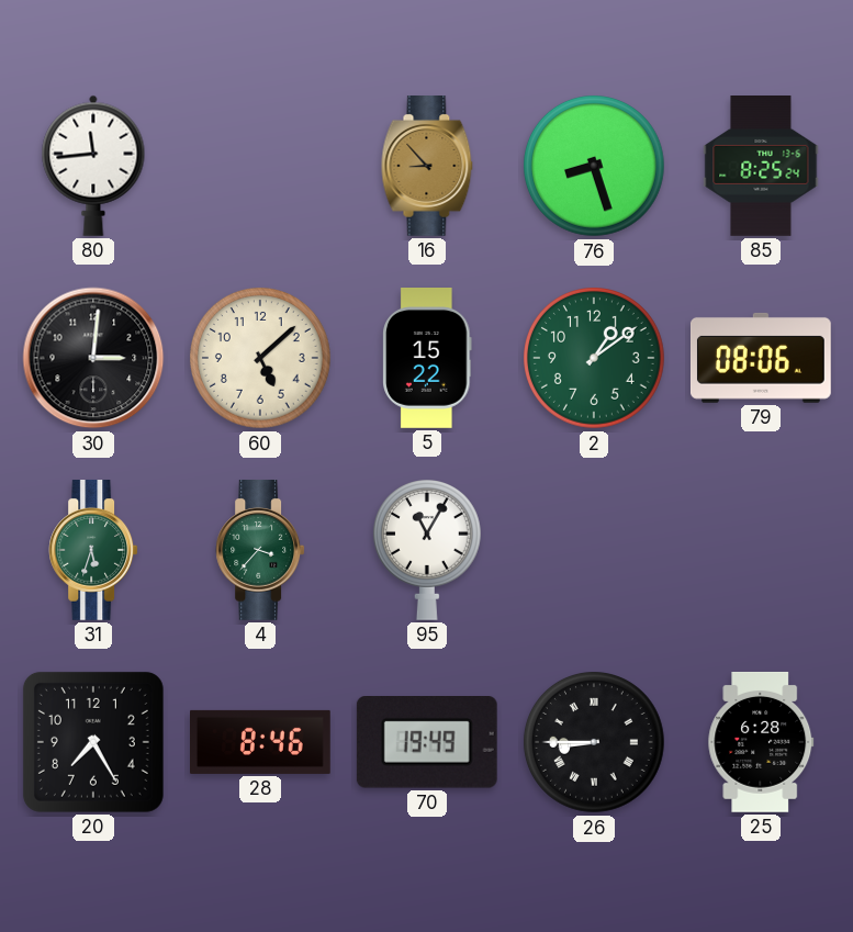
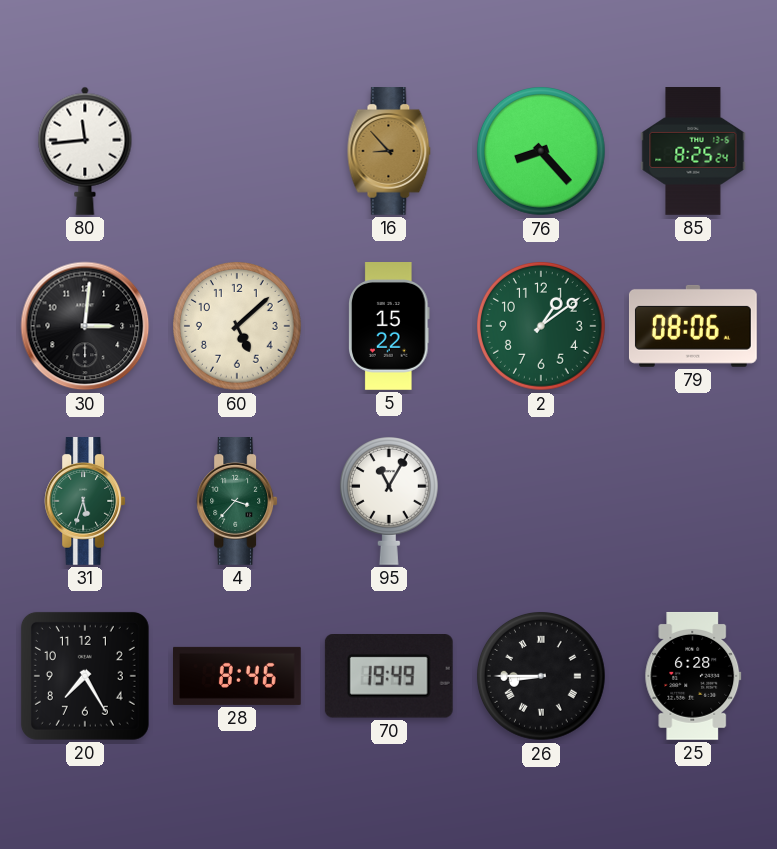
76: 8:27 -> 8:23 (542, 152)
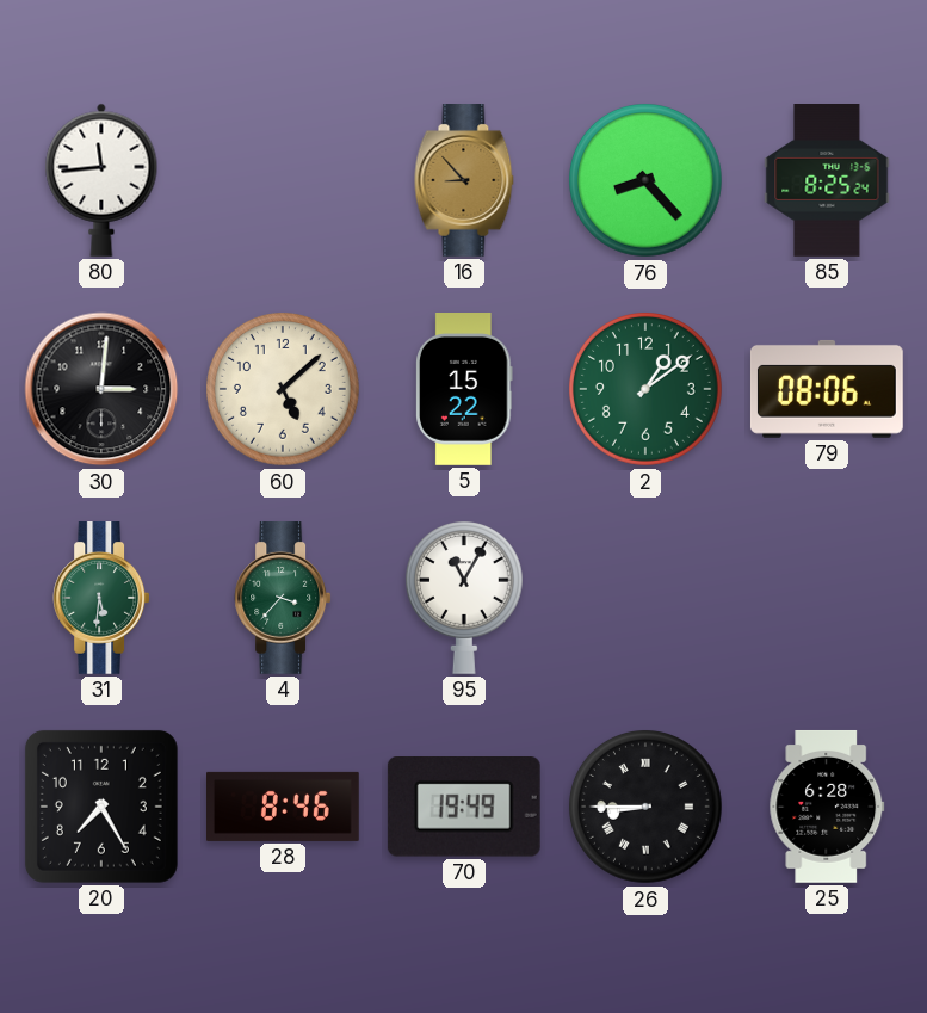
31: 5:33 -> 5:31 (101, 599)
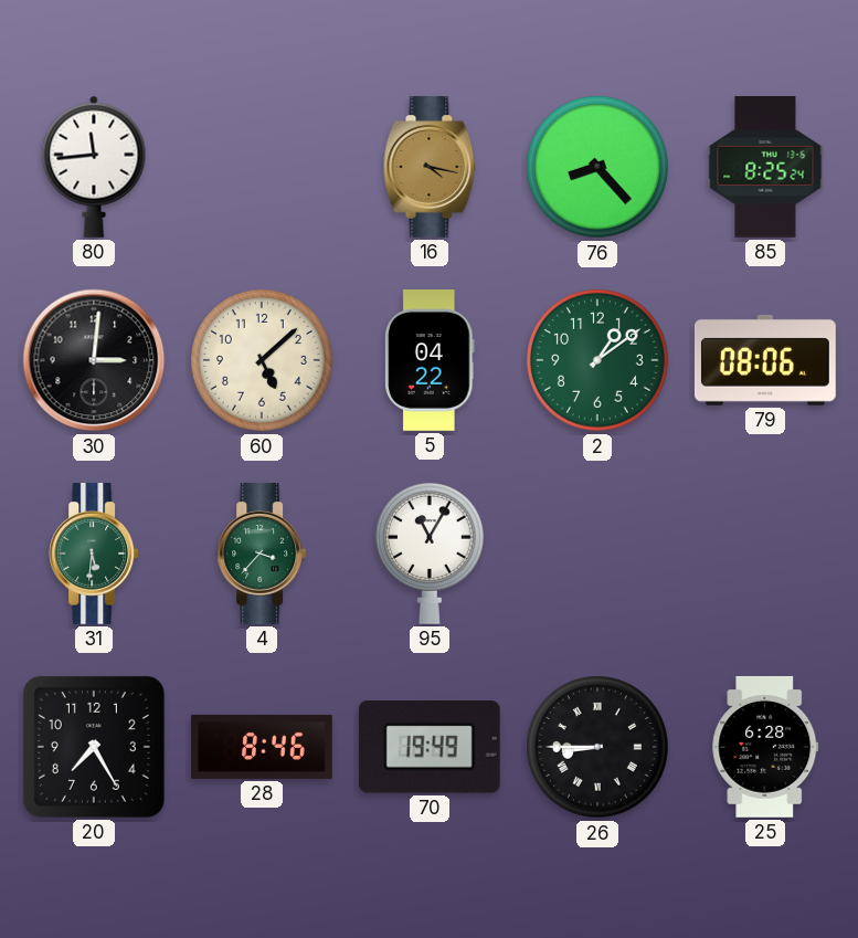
16: 8:53 -> 4:17 (430, 168)
5: 15:22 -> 04:22 (430, 361)
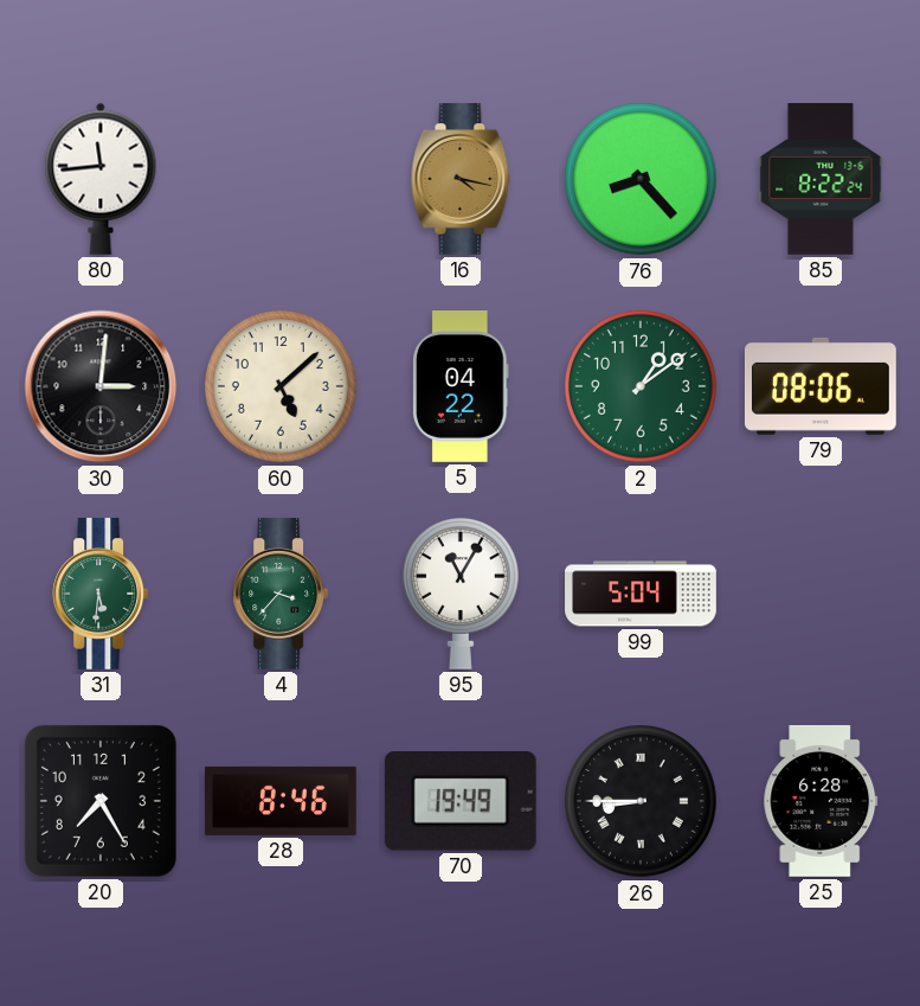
85: 8:25 -> 8:22 (821, 180)
99: none -> 5:04 (641, 594)
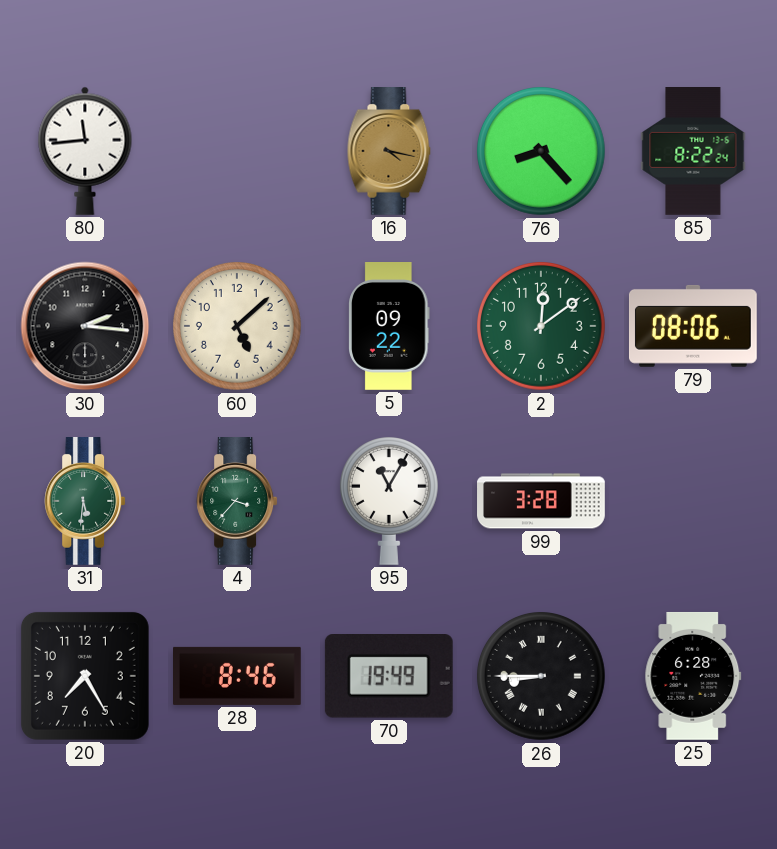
30: 3:01 -> 2:16 (85, 326)
5: 04:22 -> 09:22 (389, 327)
2: 1:09 -> 12:09 (542, 327)
99: 5:04 -> 3:28 (541, 501)
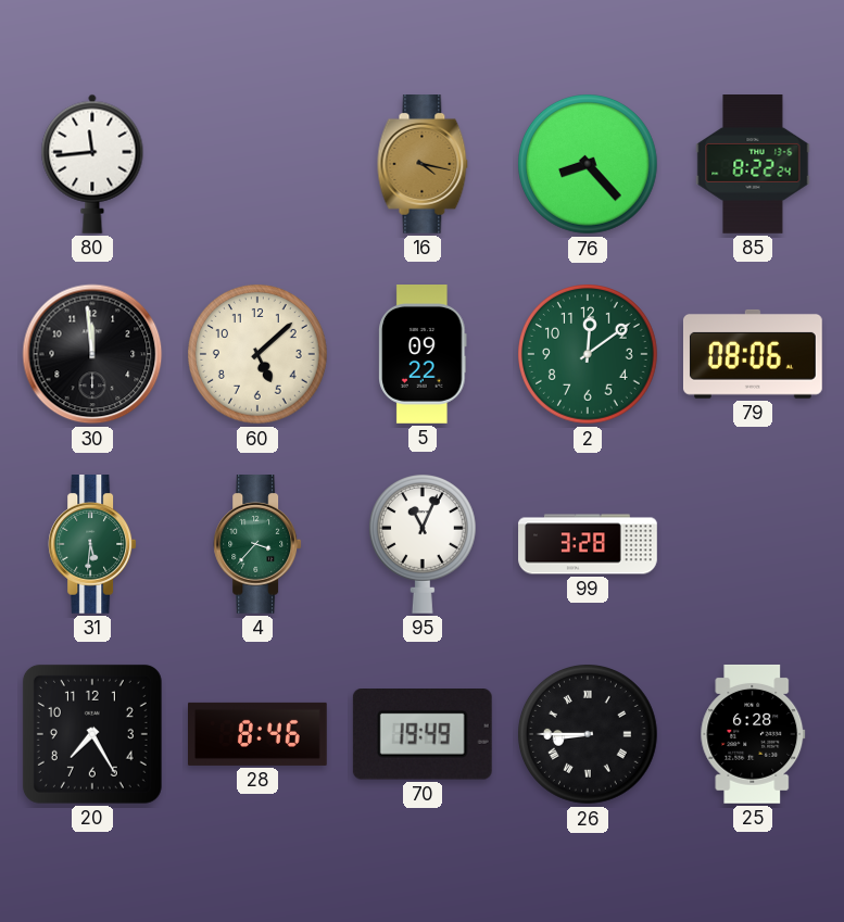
30: 2:16 -> 11:59 (92, 354)
95: 11:05 -> 11:04 (423, 544)
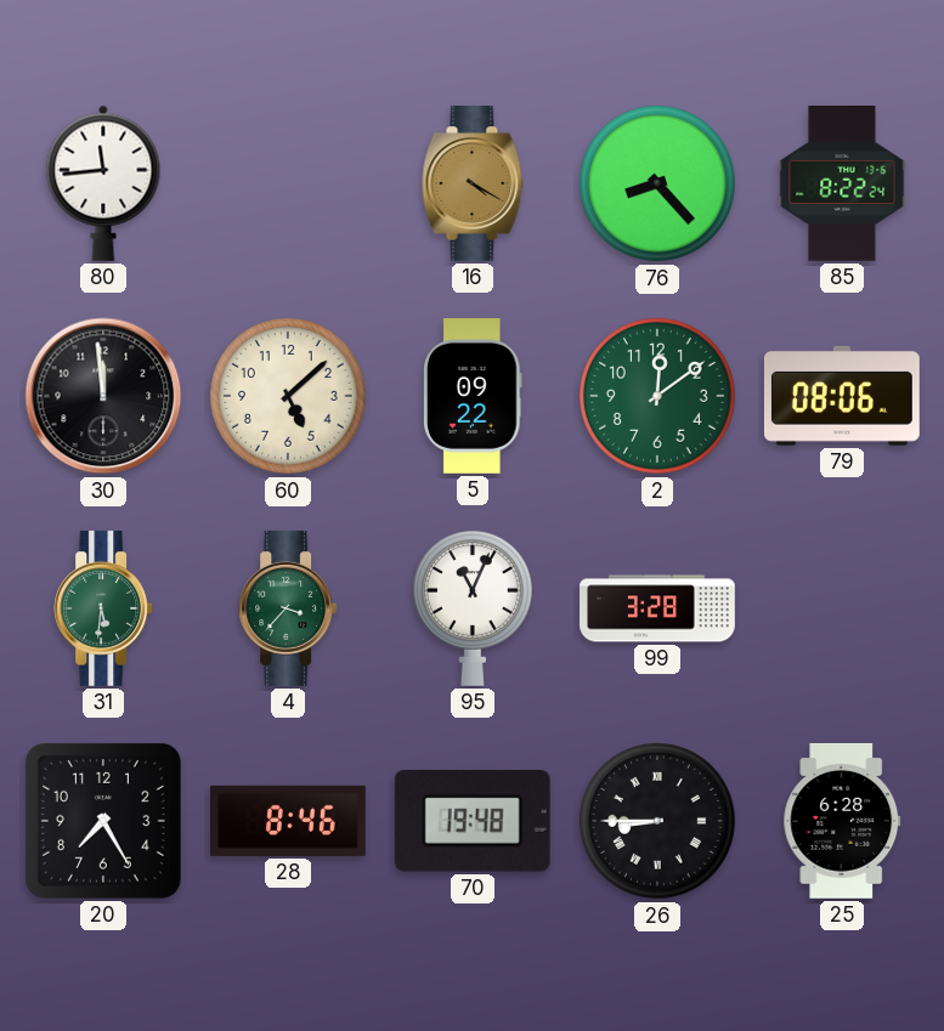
16: 4:17 -> 4:20 (473, 185)
70: 19:49 -> 19:48 (473, 822)
